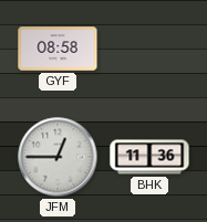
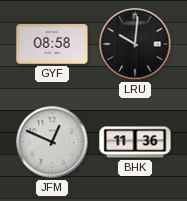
LRU: none -> 10:01 (135, 44)
JFM: 12:45 -> 12:49 (52, 142)
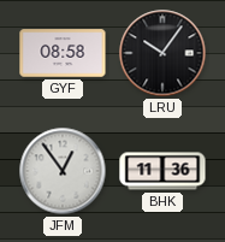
LRU: 10:01 -> 10:06 (162, 53)
JFM: 12:49 -> 12:54 (63, 171)
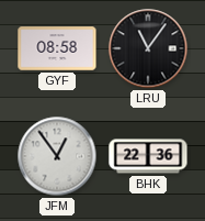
LRU: 10:06 -> 11:06 (148, 48)
BHK: 11:36 -> 22:36 (148, 156)
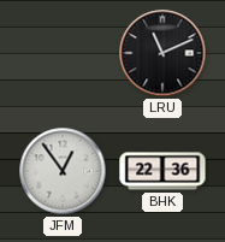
GYF: 08:58 -> none (57, 48)
LRU: 11:06 -> 11:11 (162, 53)
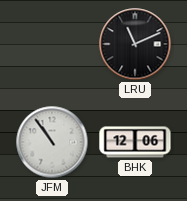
JFM: 12:54 -> 10:54 (52, 142)
BHK: 22:36 -> 12:06 (135, 142)
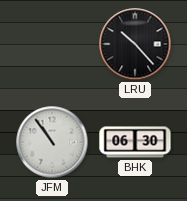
LRU: 11:11 -> 10:23 (135, 44)
BHK: 12:06 -> 06:30 (135, 142)
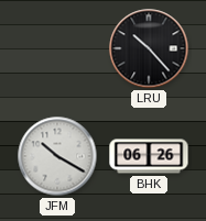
JFM: 10:54 -> 10:20 (57, 156)
BHK: 06:30 -> 06:26 (149, 156)
